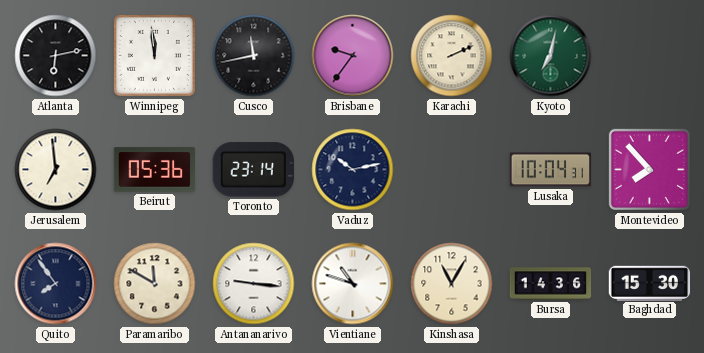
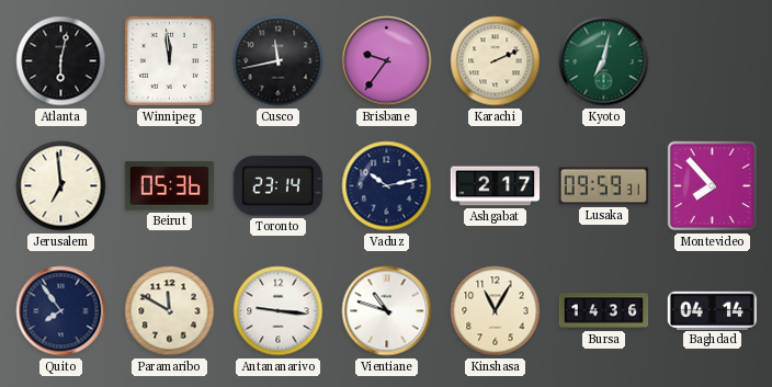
Atlanta: 6:13 -> 6:02 (61, 61)
Ashgabat: none -> 2:17 (496, 186)
Lusaka: 10:04 -> 09:59 (604, 186)
Baghdad: 15:30 -> 04:14 (713, 310)
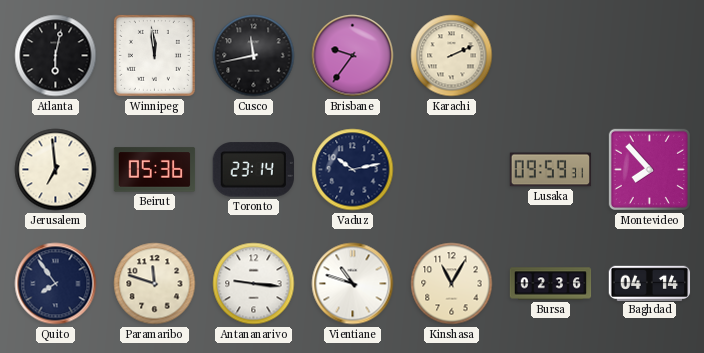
Kyoto: 7:02 -> none (604, 61)
Ashgabat: 2:17 -> none (496, 186)
Paramaribo: 11:50 -> 11:48 (155, 284)
Bursa: 14:36 -> 02:36 (551, 284)
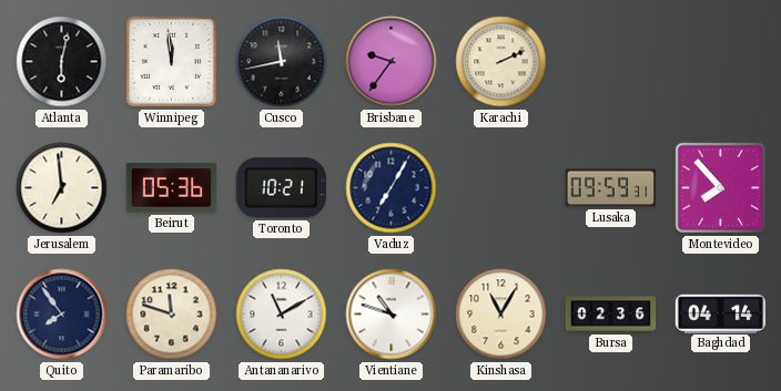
Toronto: 23:14 -> 10:21 (281, 188)
Vaduz: 10:13 -> 7:05 (392, 188)
Antananarivo: 9:16 -> 11:10 (282, 315)
